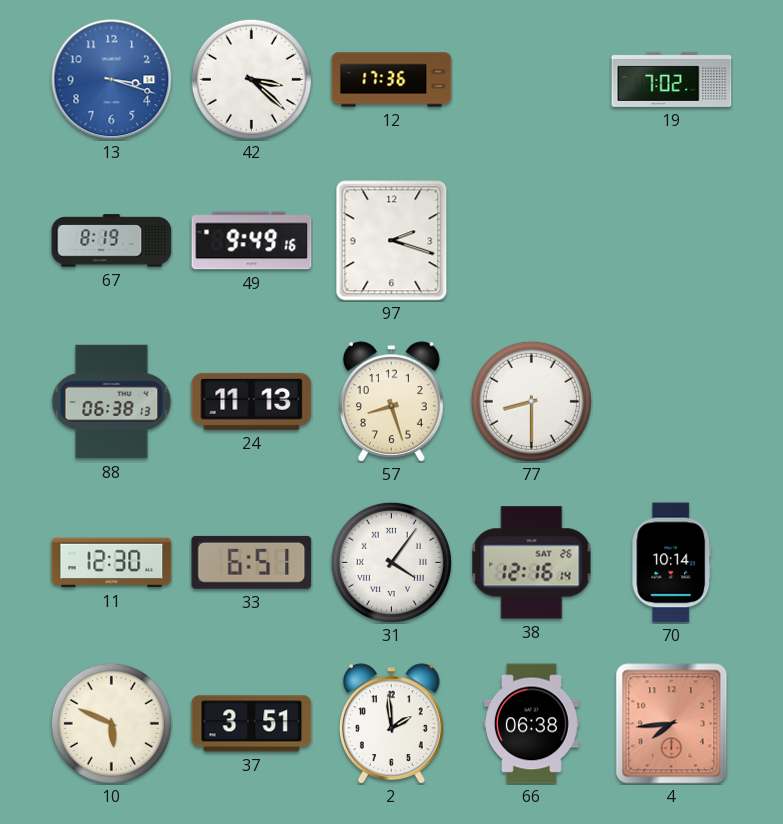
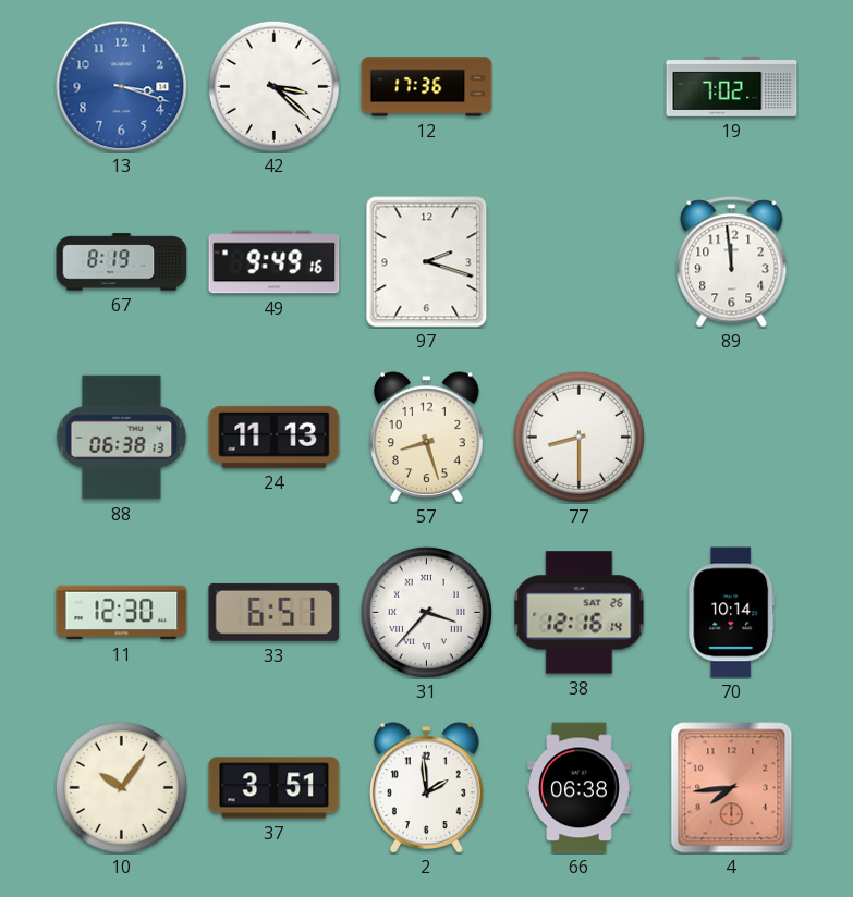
89: none -> 11:59 (732, 262)
31: 4:06 -> 3:37 (426, 612)
10: 5:49 -> 10:06 (121, 787)
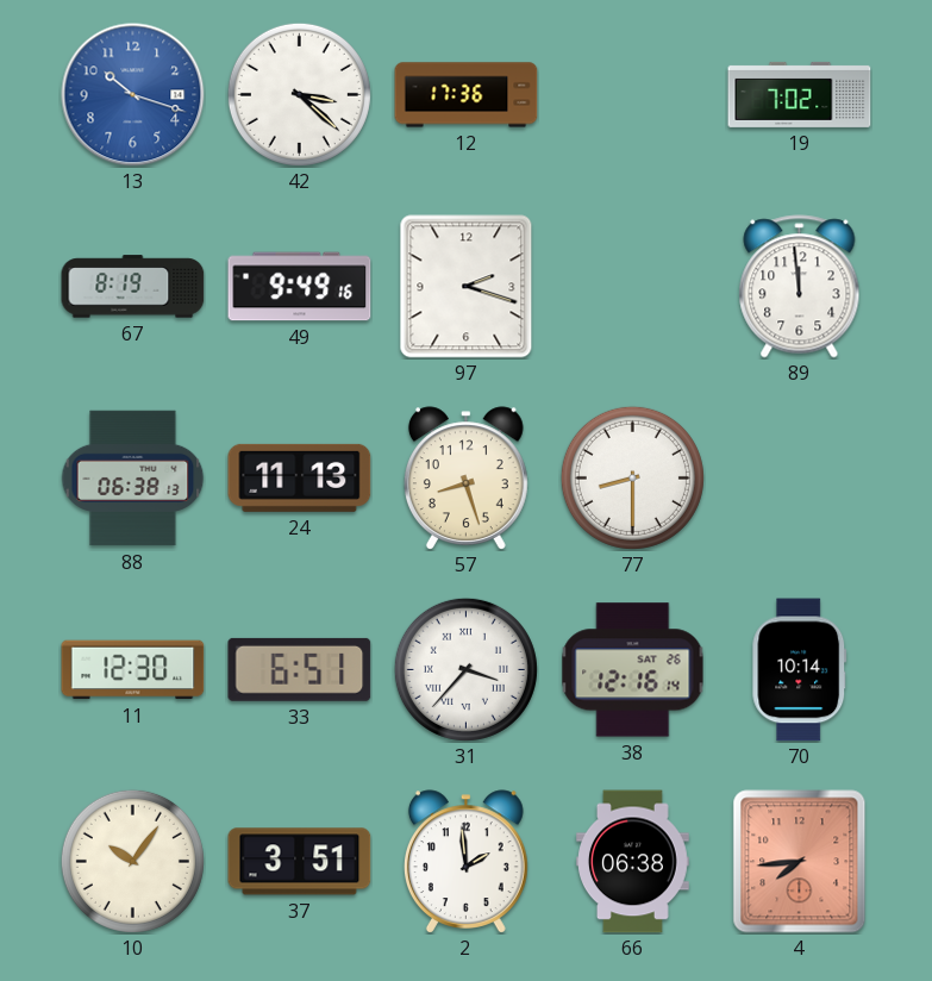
13: 3:18 -> 10:18 (133, 95)
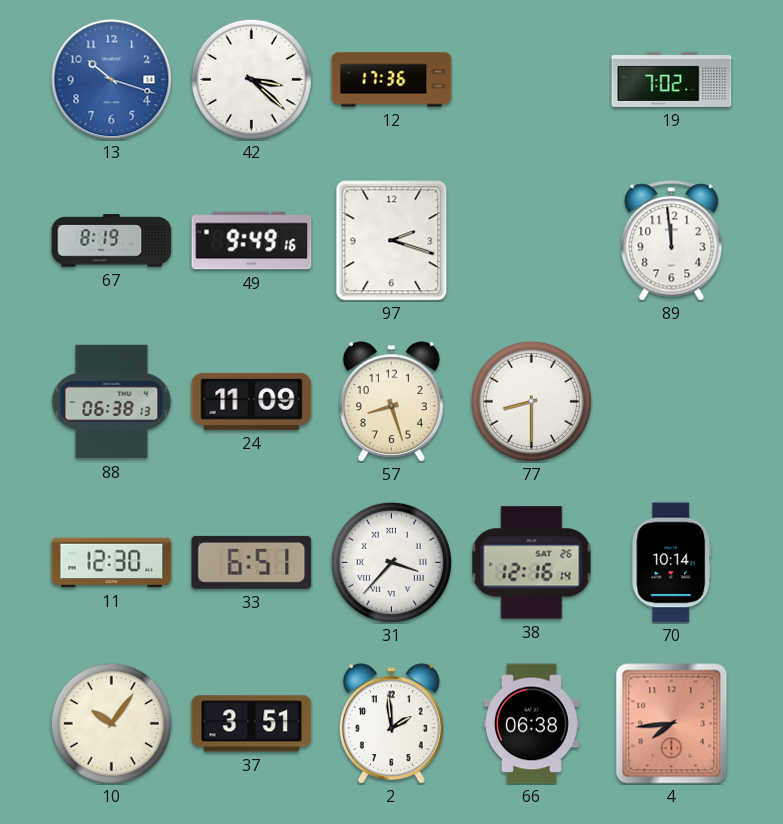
24: 11:13 -> 11:09 (252, 401)
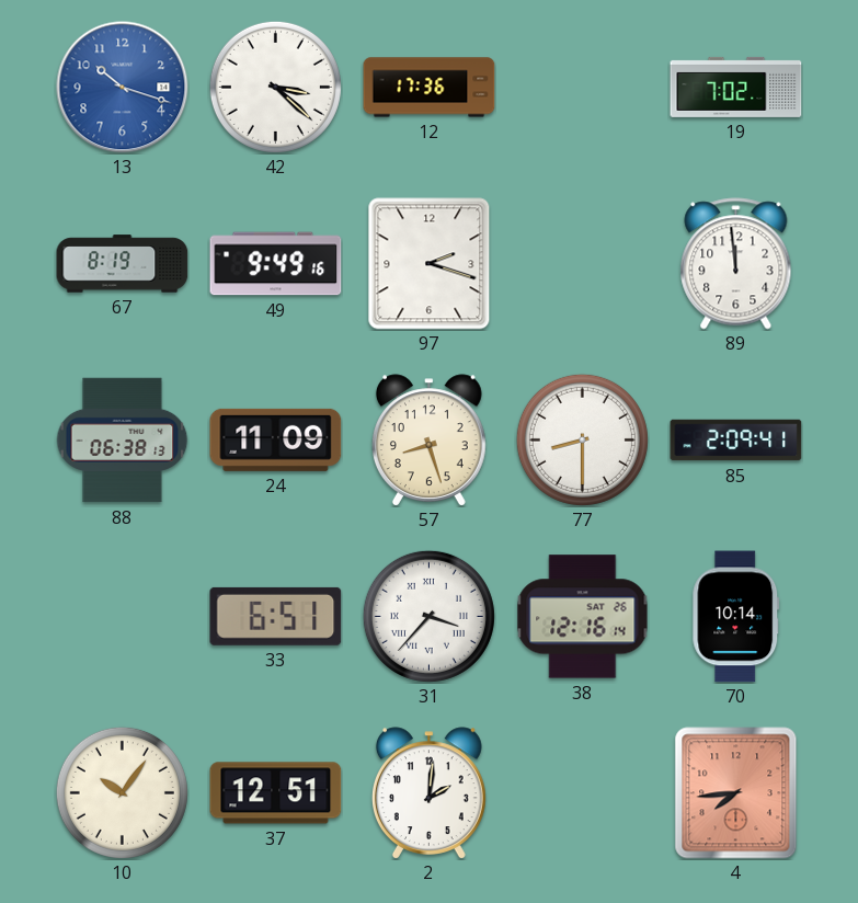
85: none -> 2:09 (736, 441)
11: 12:30 -> none (112, 563)
37: 3:51 -> 12:51 (276, 793)
2: 1:59 -> 2:01 (428, 793)
66: 06:38 -> none (532, 724)
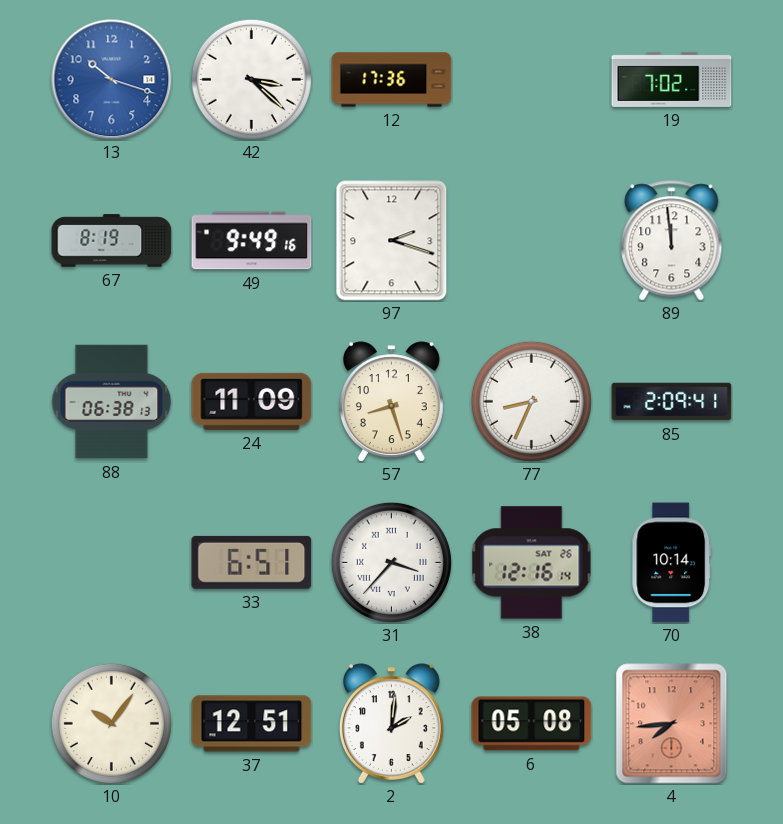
77: 8:30 -> 8:34 (531, 401)
6: none -> 05:08 (532, 724)
